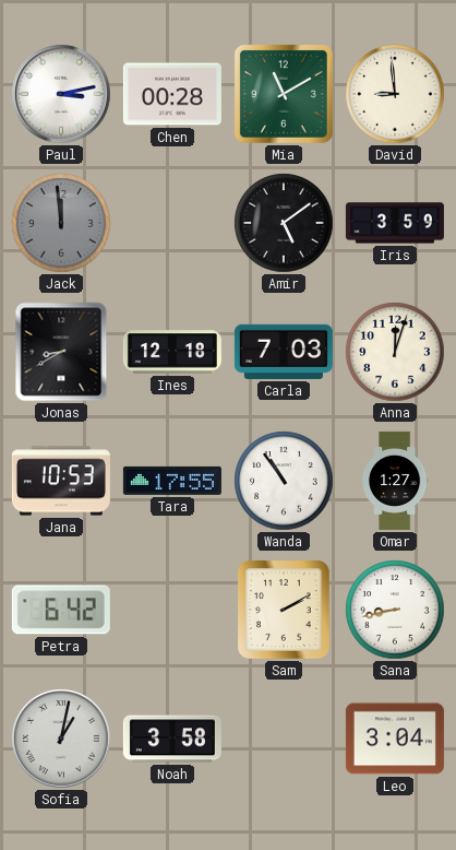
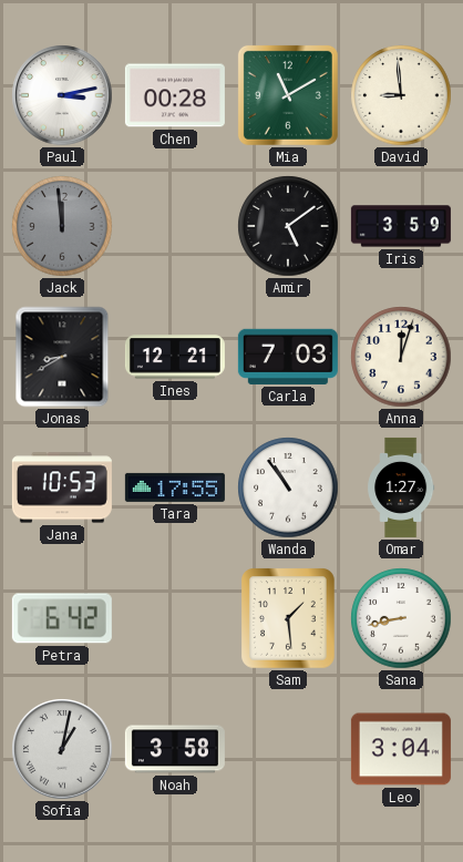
Ines: 12:18 -> 12:21 (175, 357)
Sam: 2:10 -> 1:29 (289, 619)
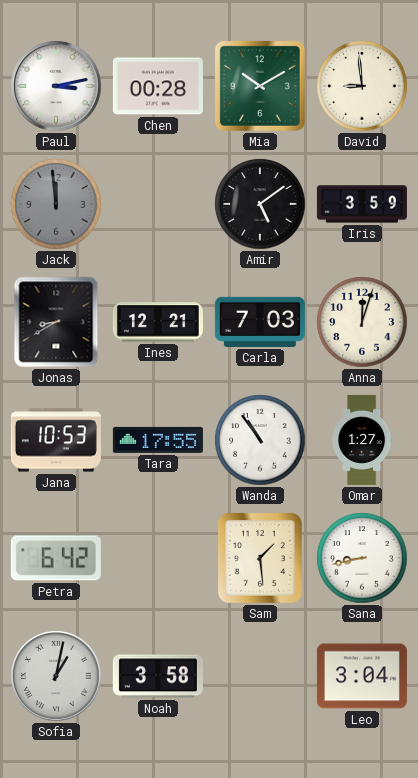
Mia: 11:10 -> 10:10 (260, 86)
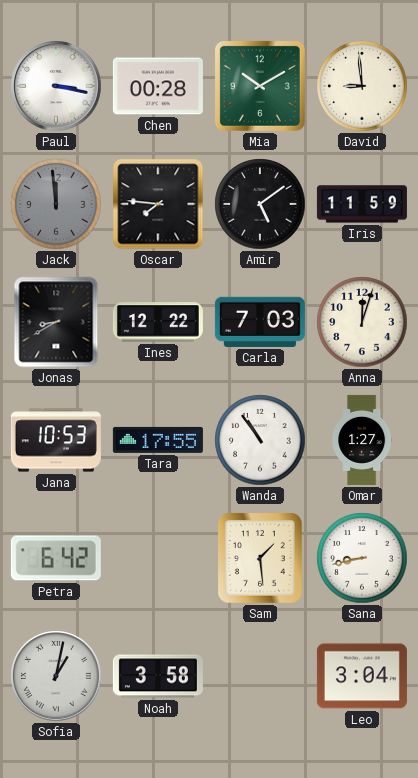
Paul: 3:13 -> 3:17 (56, 86)
Oscar: none -> 7:46 (158, 204)
Iris: 3:59 -> 11:59 (362, 204)
Ines: 12:21 -> 12:22 (158, 322)
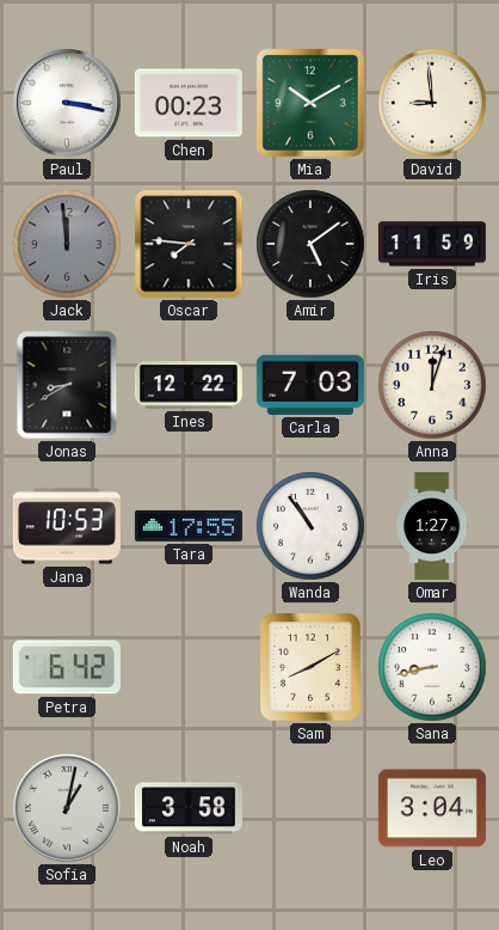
Chen: 00:28 -> 00:23 (189, 103)
Sam: 1:29 -> 8:10 (312, 668)
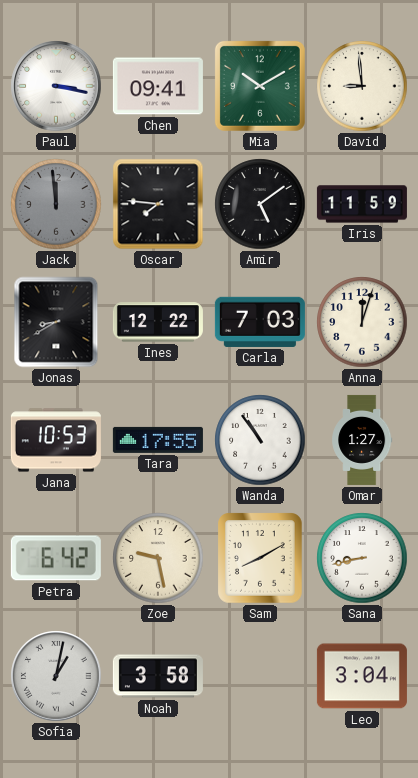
Chen: 00:23 -> 09:41 (158, 86)
Zoe: none -> 9:28 (158, 558)
